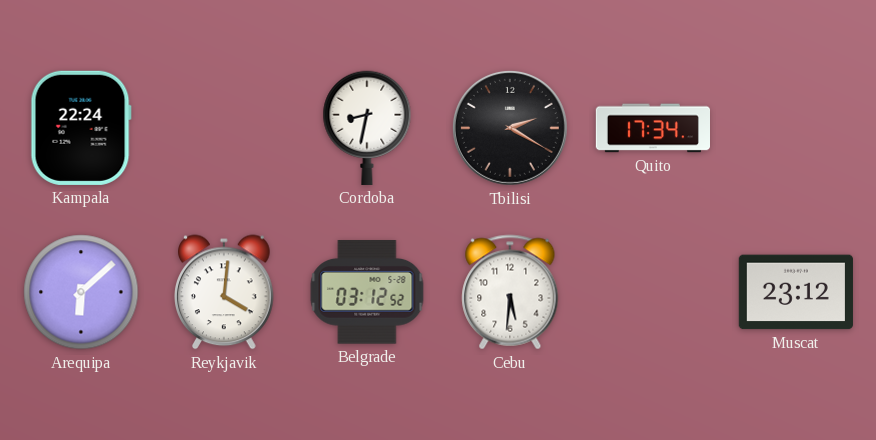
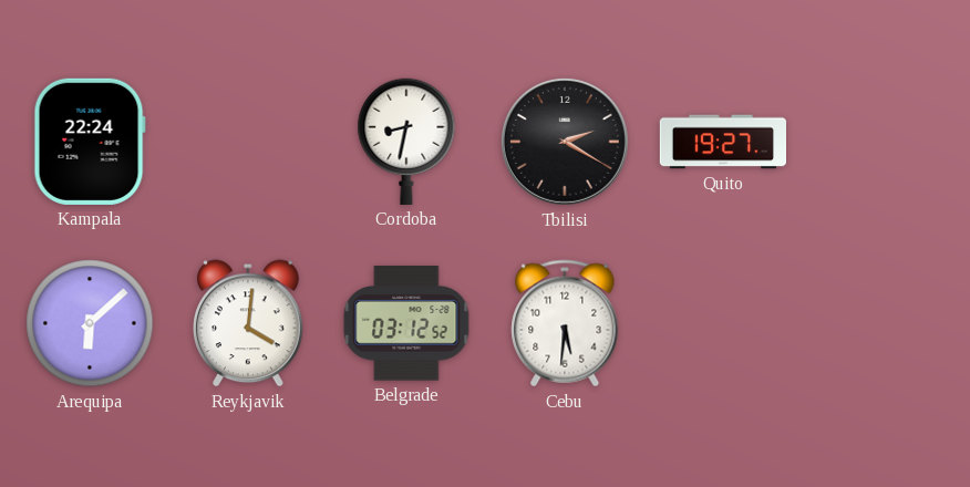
Quito: 17:34 -> 19:27 (722, 142)
Muscat: 23:12 -> none (796, 292)
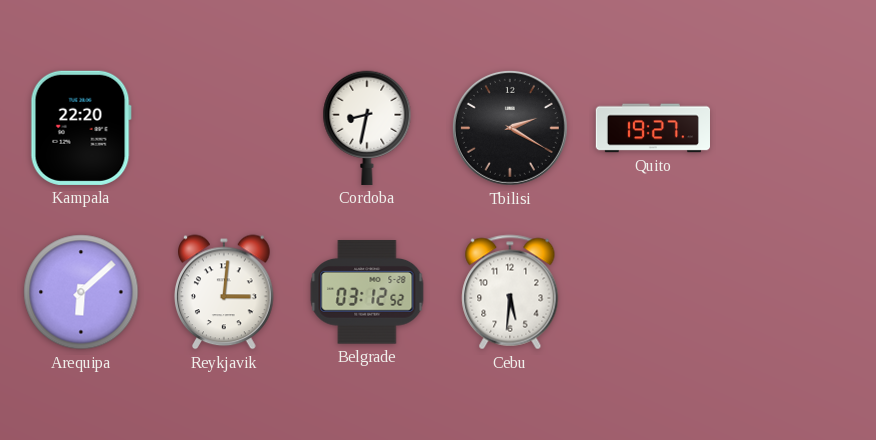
Kampala: 22:24 -> 22:20 (81, 128)
Reykjavik: 4:01 -> 3:01 (224, 292)
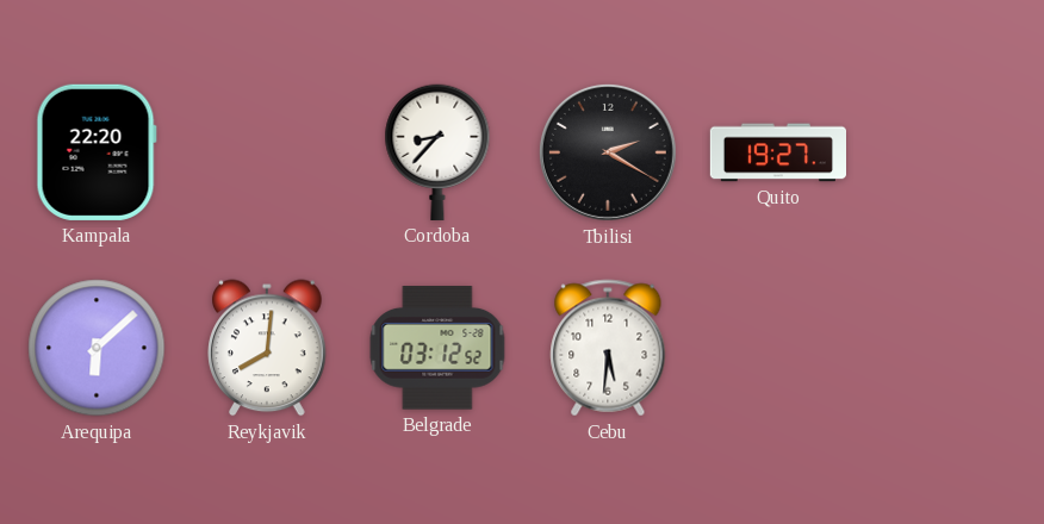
Cordoba: 8:32 -> 8:37 (437, 152)
Reykjavik: 3:01 -> 8:01 (267, 348)
